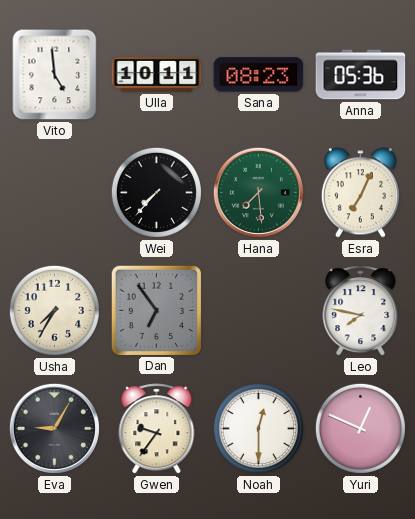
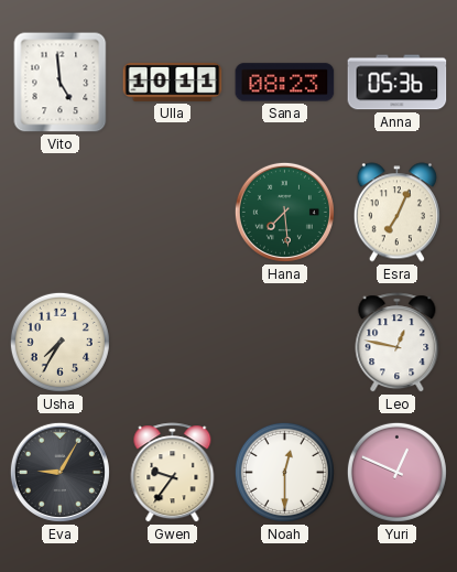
Wei: 7:37 -> none (156, 192)
Dan: 6:54 -> none (156, 310)
Leo: 7:47 -> 12:47 (398, 343)
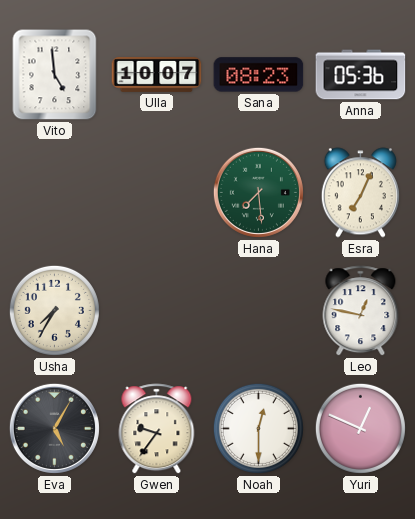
Ulla: 10:11 -> 10:07 (157, 74)
Eva: 9:05 -> 5:05 (54, 428)
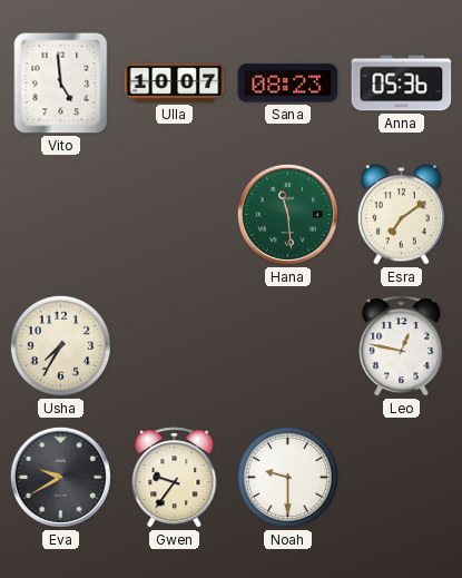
Hana: 7:29 -> 11:29 (287, 214)
Esra: 7:04 -> 7:09 (401, 215)
Eva: 5:05 -> 9:40 (60, 477)
Noah: 12:30 -> 9:30 (287, 477)
Yuri: 12:49 -> none (360, 428)
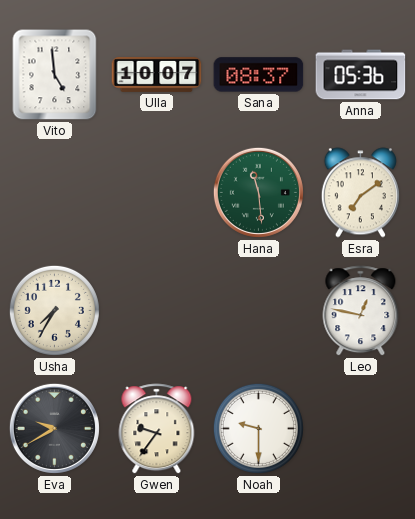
Sana: 08:23 -> 08:37 (259, 75)
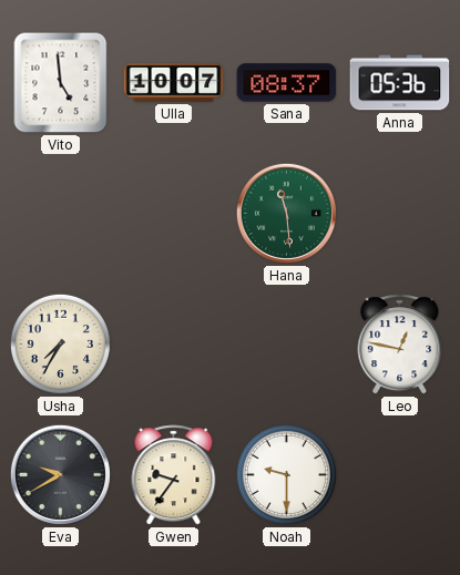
Esra: 7:09 -> none (360, 193)
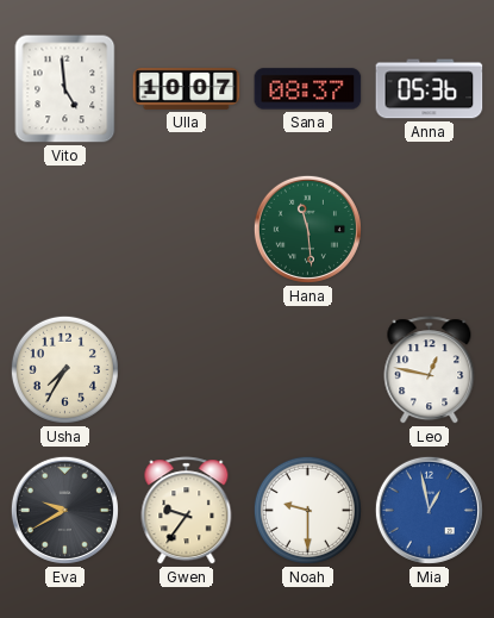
Mia: none -> 12:58 (429, 510)
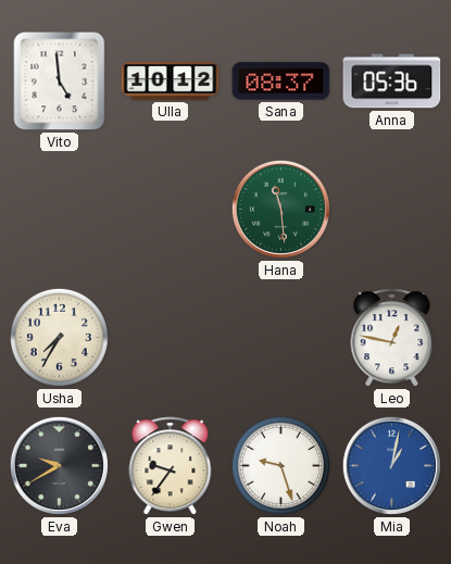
Ulla: 10:07 -> 10:12 (171, 80)
Noah: 9:30 -> 9:27 (280, 465)
Mia: 12:58 -> 1:02 (391, 465)
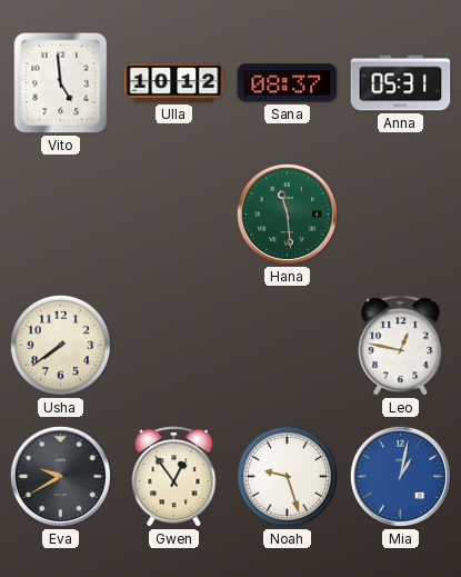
Anna: 05:36 -> 05:31 (401, 83)
Usha: 7:35 -> 7:39 (60, 345)
Gwen: 9:36 -> 12:54 (174, 477)
